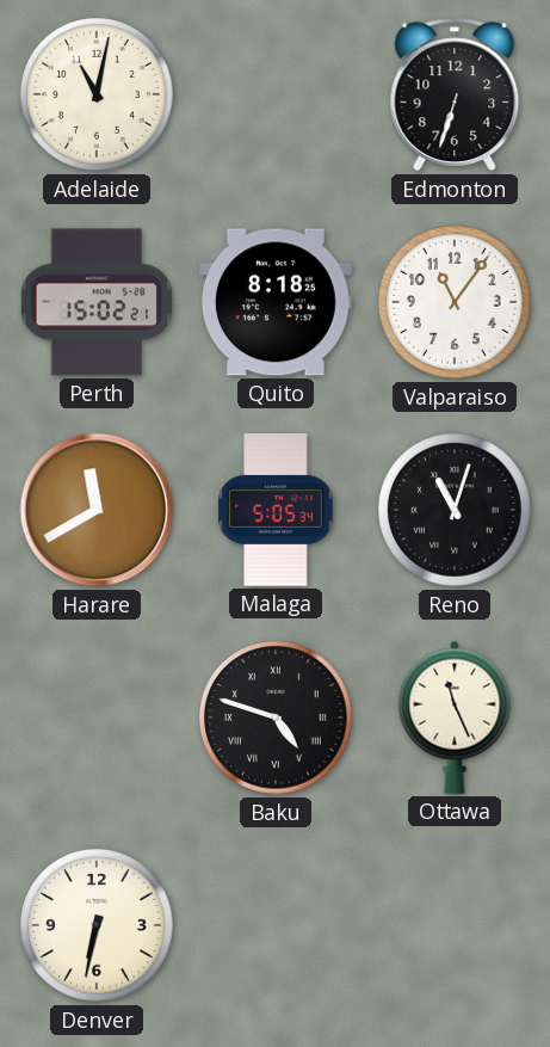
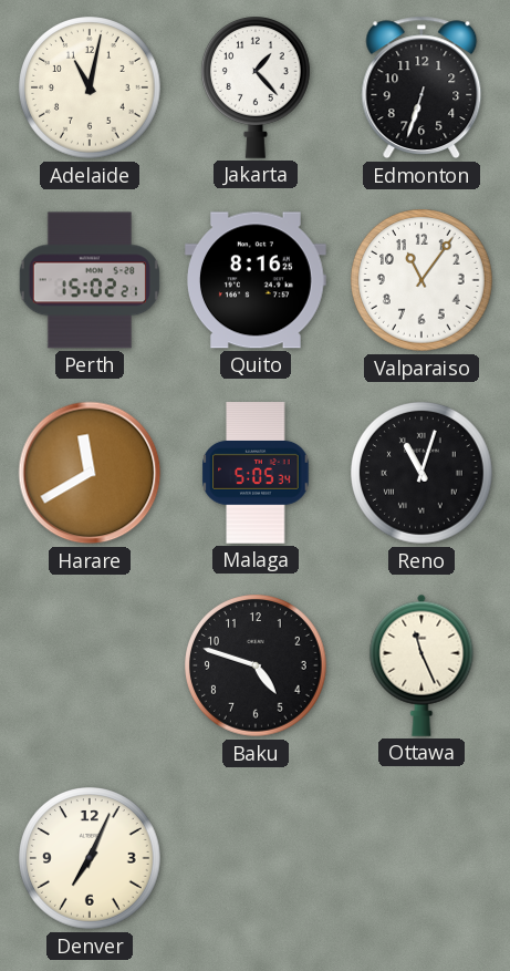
Jakarta: none -> 1:23 (257, 87)
Quito: 8:18 -> 8:16 (257, 280)
Baku numerals: Roman -> Arabic (256, 665)
Denver: 6:32 -> 7:04 (90, 858)
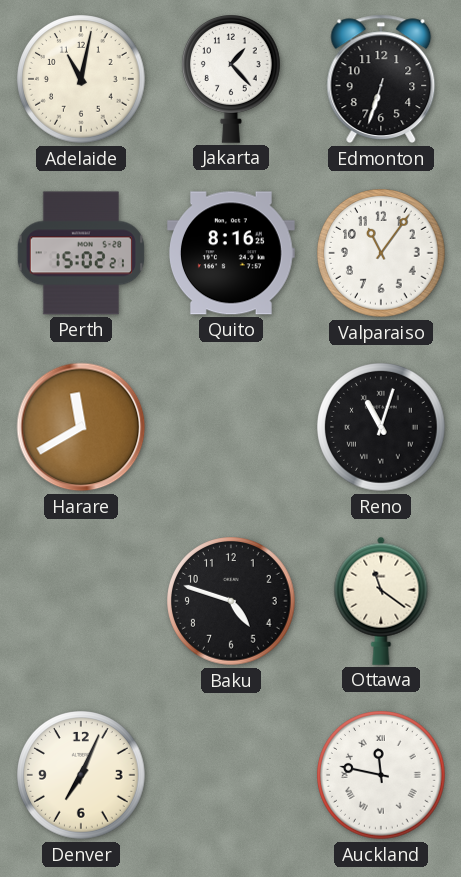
Malaga: 5:05 -> none (256, 474)
Ottawa: 11:26 -> 11:21 (381, 601)
Auckland: none -> 11:47 (381, 775)
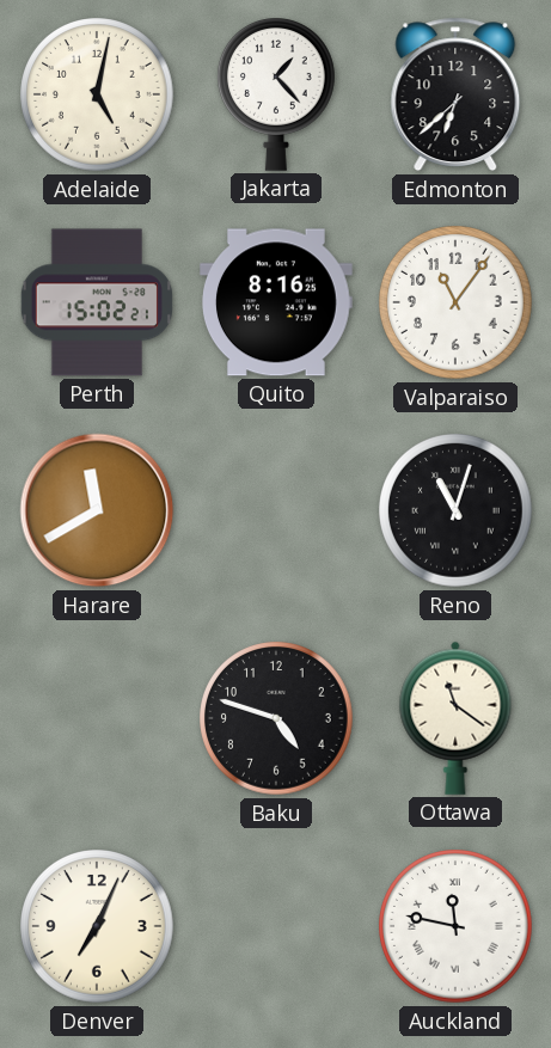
Adelaide: 11:02 -> 5:02 (97, 94)
Edmonton: 6:33 -> 6:38 (455, 94)
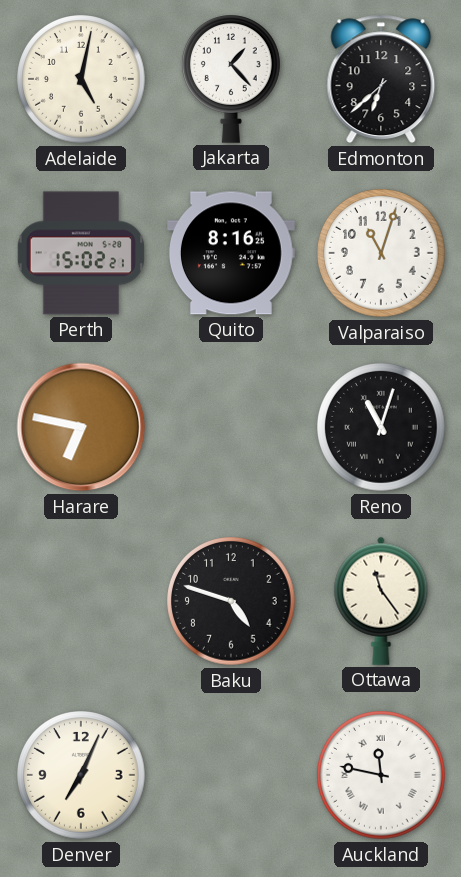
Valparaiso: 11:06 -> 11:03 (381, 253)
Harare: 11:40 -> 6:47 (81, 427)
Ottawa: 11:21 -> 11:24 (381, 601)
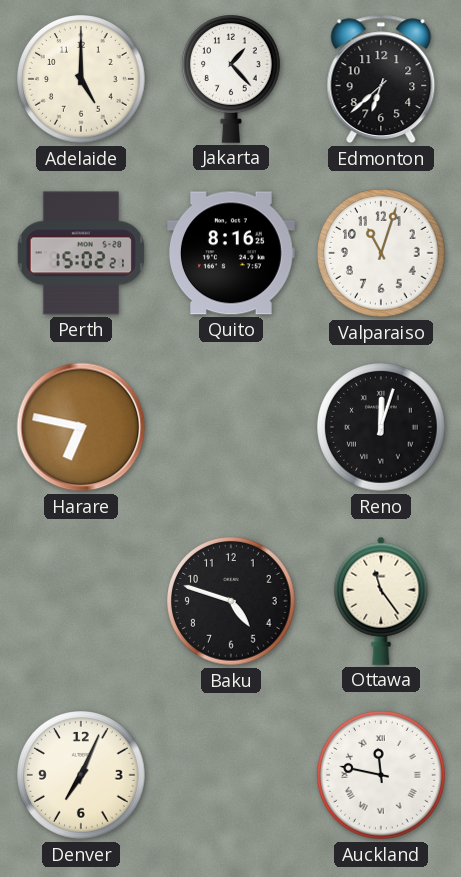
Adelaide: 5:02 -> 5:00 (81, 79)
Reno: 11:03 -> 12:03 (381, 427)
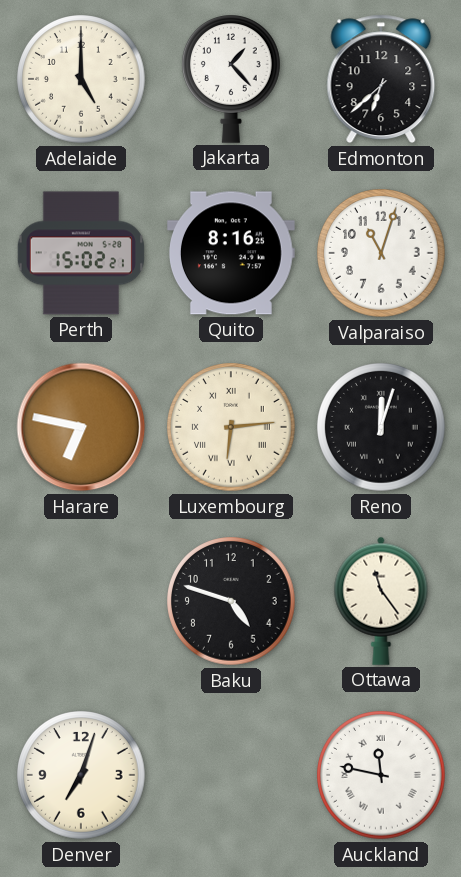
Luxembourg: none -> 6:14 (231, 427)
Denver: 7:04 -> 7:03 (81, 775)
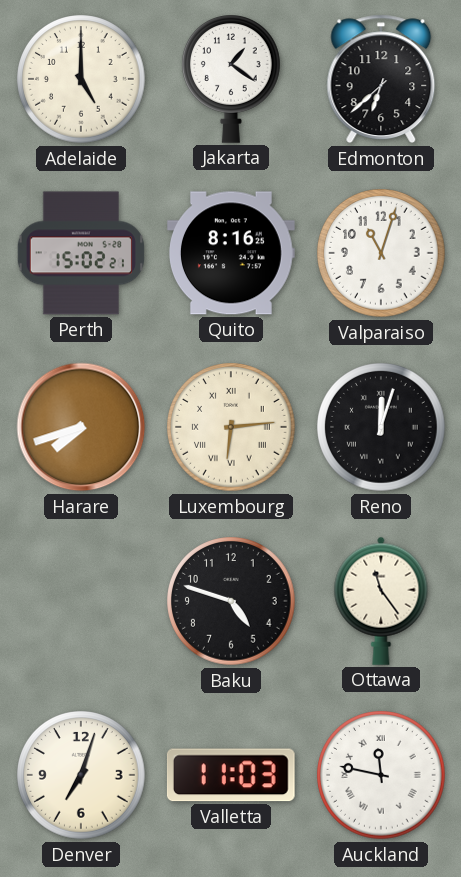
Jakarta: 1:23 -> 1:21 (232, 79)
Harare: 6:47 -> 7:42 (81, 427)
Valletta: none -> 11:03 (231, 775)
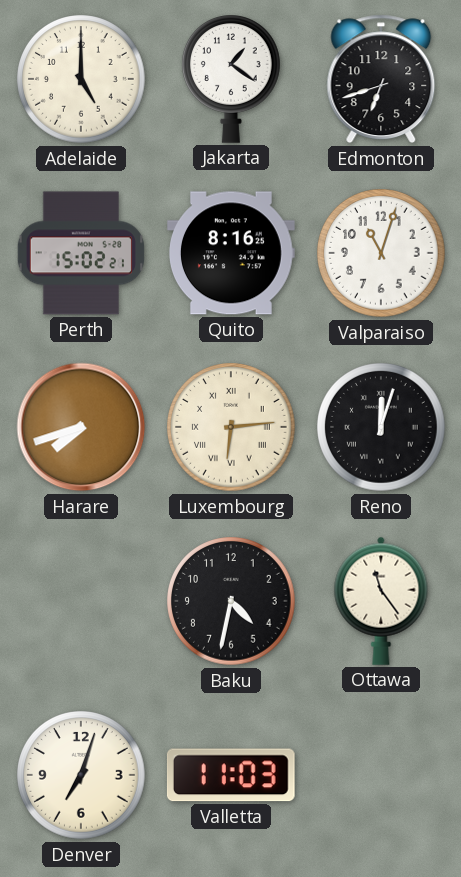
Edmonton: 6:38 -> 6:42 (381, 79)
Baku: 4:48 -> 4:32 (231, 601)
Auckland: 11:47 -> none (381, 775)
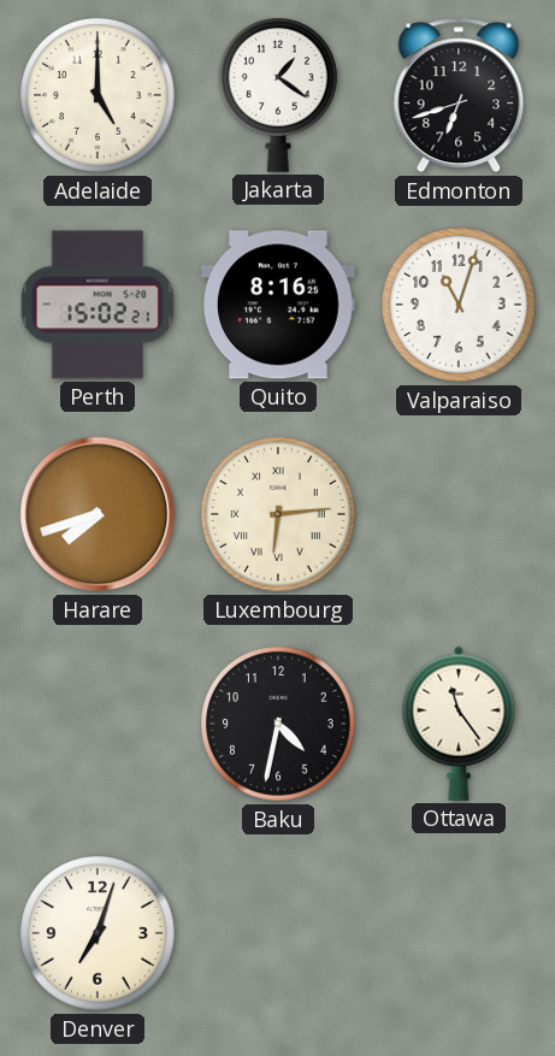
Reno: 12:03 -> none (381, 427)
Valletta: 11:03 -> none (231, 775)
